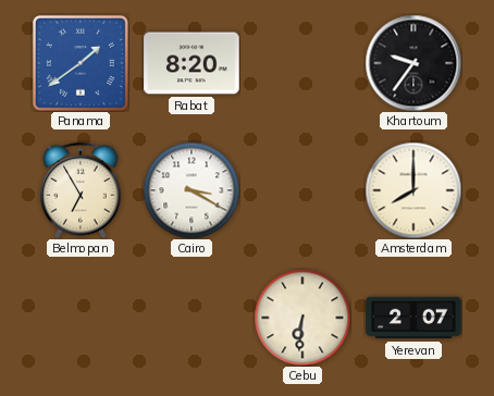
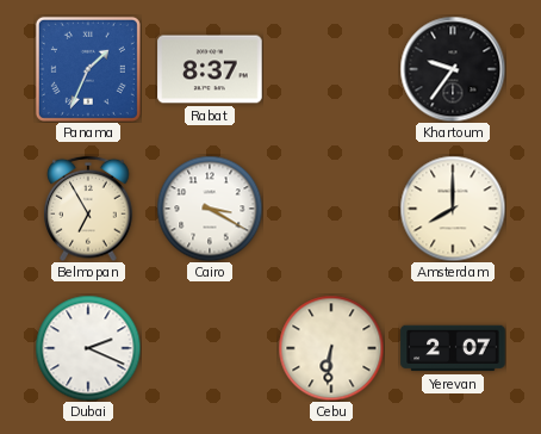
Panama: 1:39 -> 1:34 (88, 69)
Rabat: 8:20 -> 8:37 (210, 69)
Dubai: none -> 2:19 (88, 348)
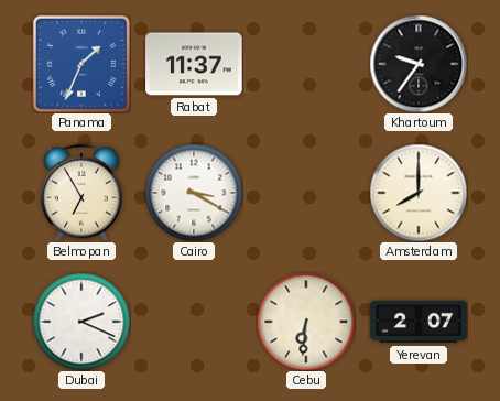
Rabat: 8:37 -> 11:37 (194, 64)
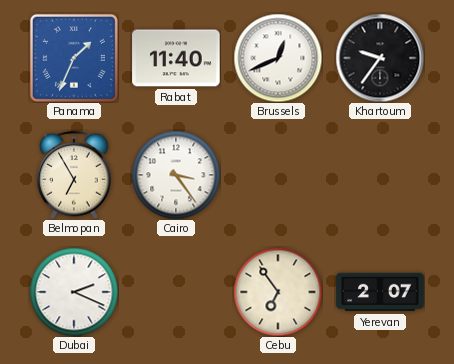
Rabat: 11:37 -> 11:40 (176, 58)
Brussels: none -> 12:41 (278, 58)
Cairo: 3:20 -> 3:24 (176, 175)
Amsterdam: 8:00 -> none (419, 193)
Cebu: 6:31 -> 6:54 (278, 292)
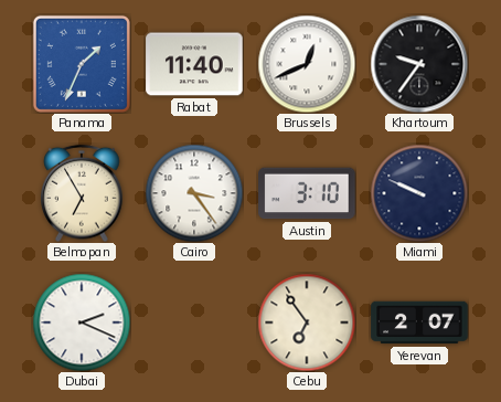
Austin: none -> 3:10 (307, 193)
Miami: none -> 9:49 (419, 193)
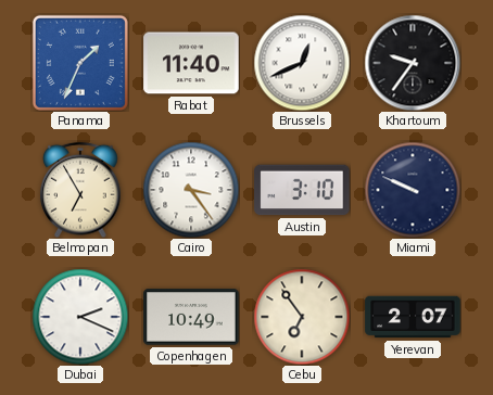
Copenhagen: none -> 10:49 (191, 317)
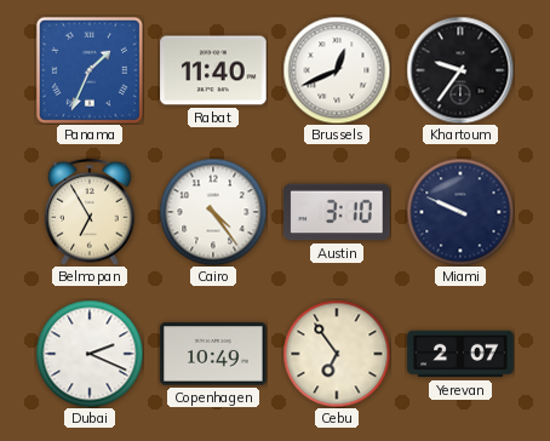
Cairo: 3:24 -> 4:24 (213, 212)
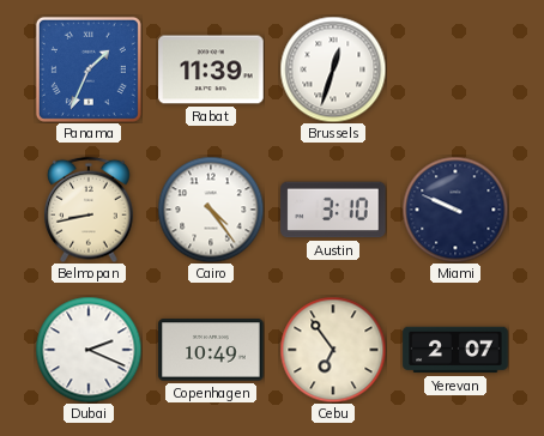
Rabat: 11:40 -> 11:39 (211, 69)
Brussels: 12:41 -> 12:33 (333, 69)
Khartoum: 9:36 -> none (460, 70)
Belmopan: 6:55 -> 8:43 (90, 210)
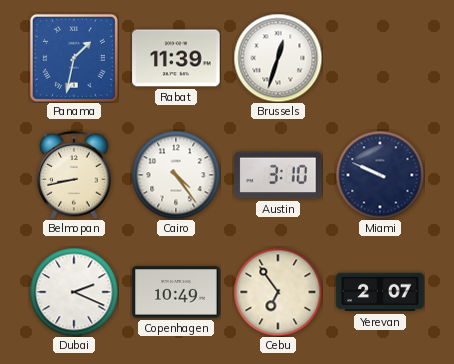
Panama: 1:34 -> 1:32 (74, 58)
